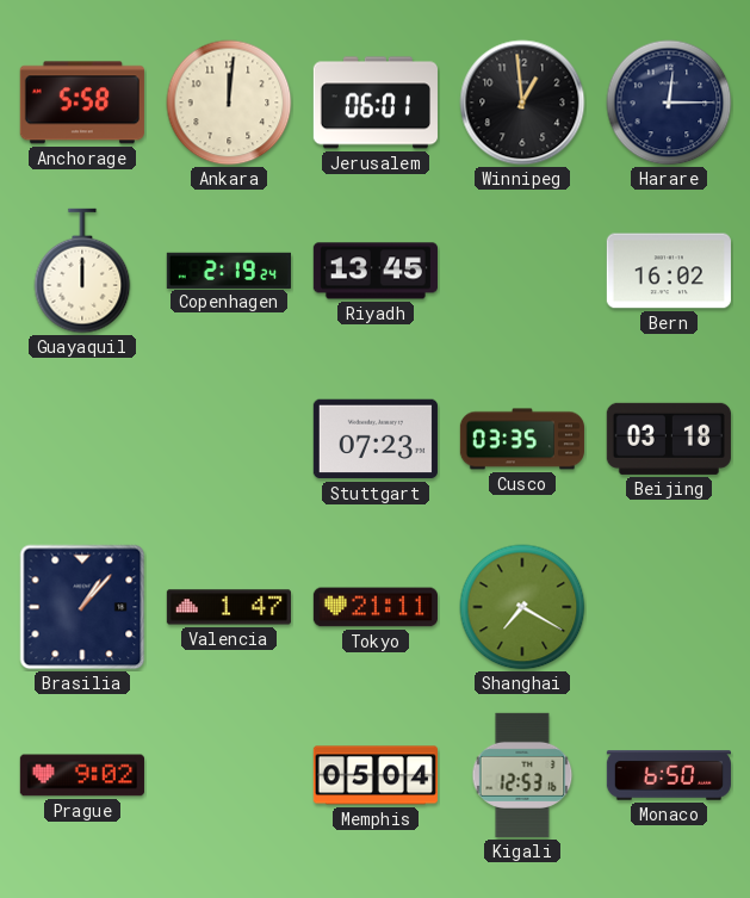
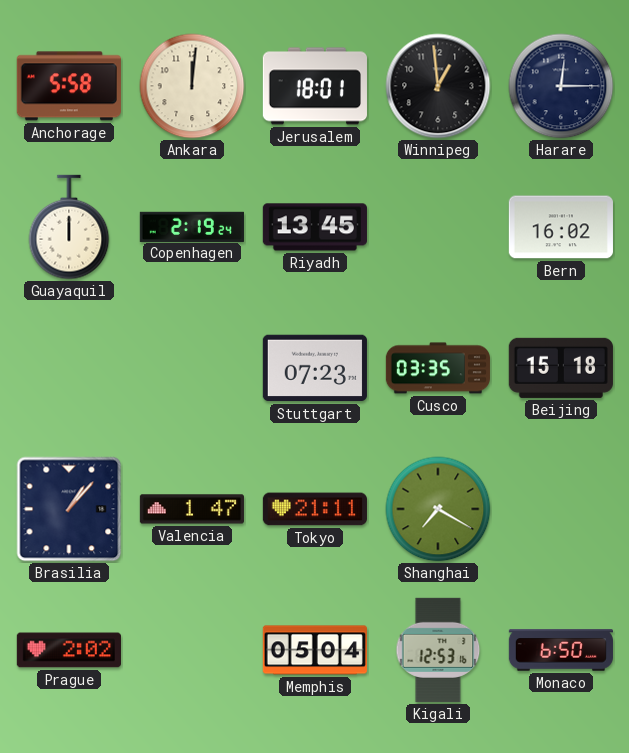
Jerusalem: 06:01 -> 18:01 (315, 86)
Beijing: 03:18 -> 15:18 (561, 368)
Prague: 9:02 -> 2:02 (69, 650)
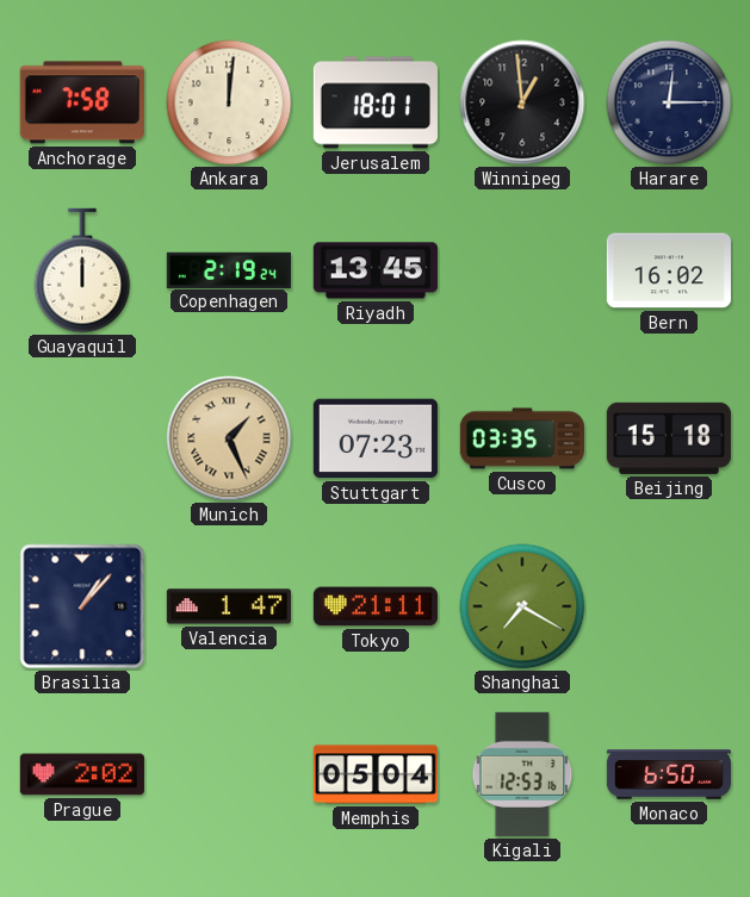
Anchorage: 5:58 -> 7:58 (82, 102)
Munich: none -> 1:26 (229, 438)
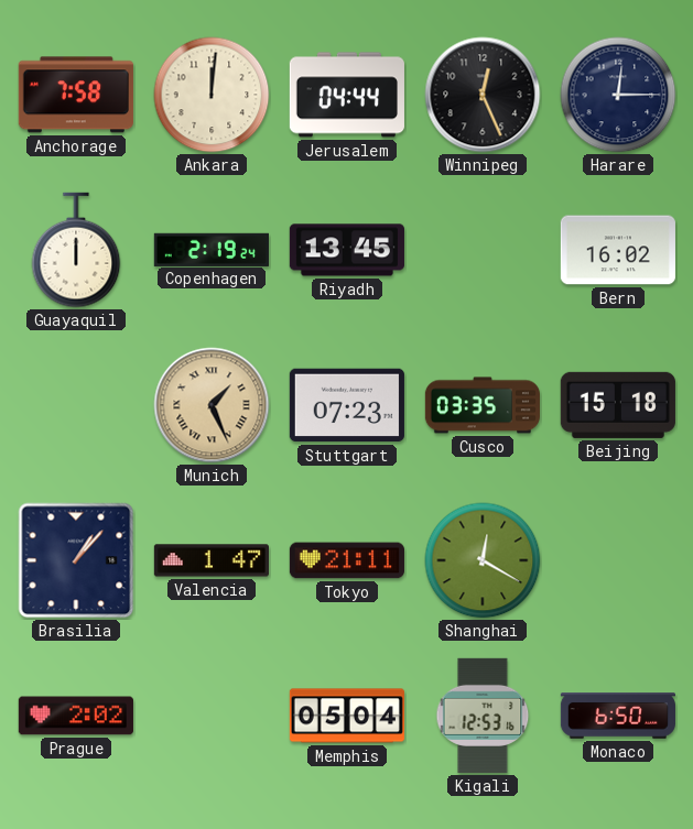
Jerusalem: 18:01 -> 04:44 (347, 95)
Winnipeg: 12:59 -> 12:26 (483, 95)
Shanghai: 7:20 -> 12:20 (483, 560)
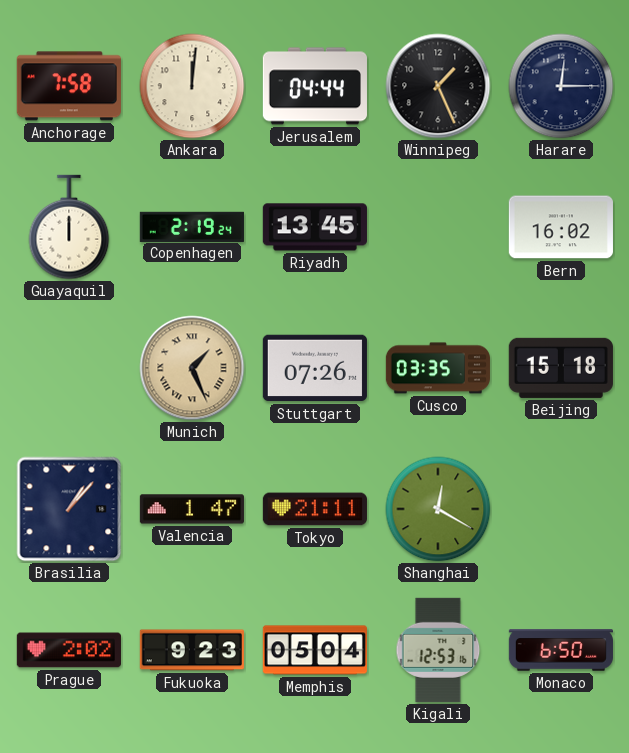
Winnipeg: 12:26 -> 1:26 (438, 86)
Stuttgart: 07:23 -> 07:26 (315, 368)
Fukuoka: none -> 9:23 (192, 650)
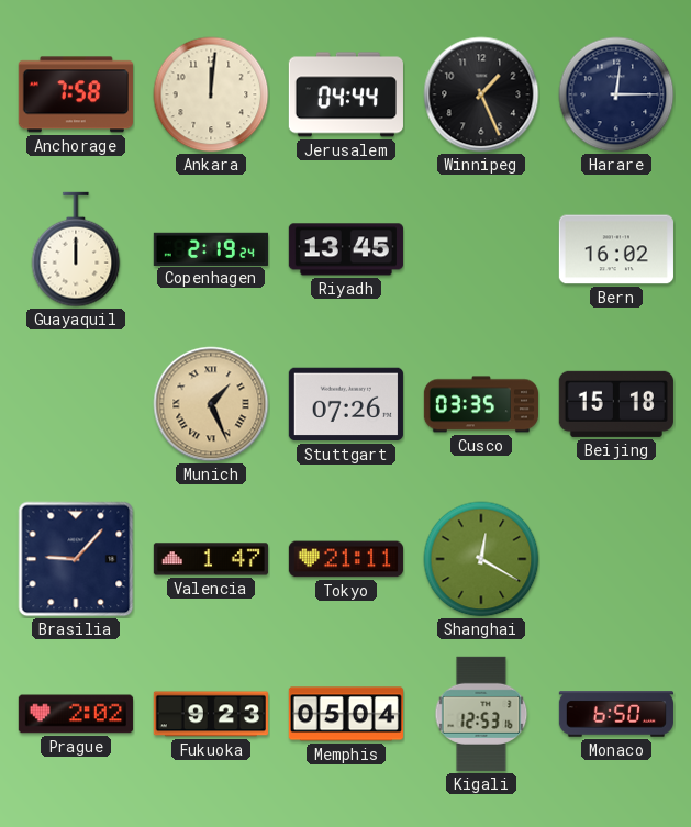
Brasilia: 1:07 -> 9:07 (76, 559)
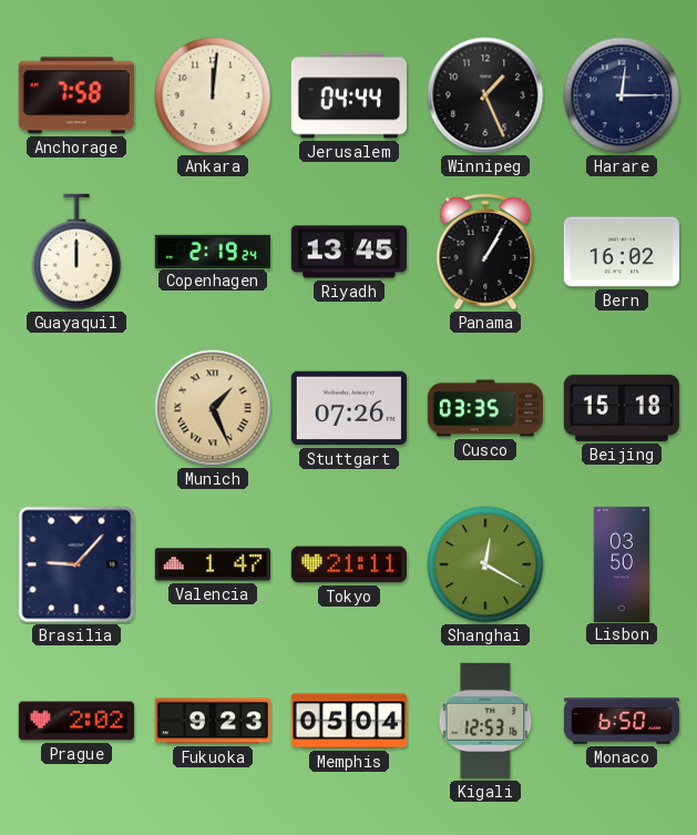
Panama: none -> 1:05 (485, 252)
Lisbon: none -> 03:50 (622, 563)
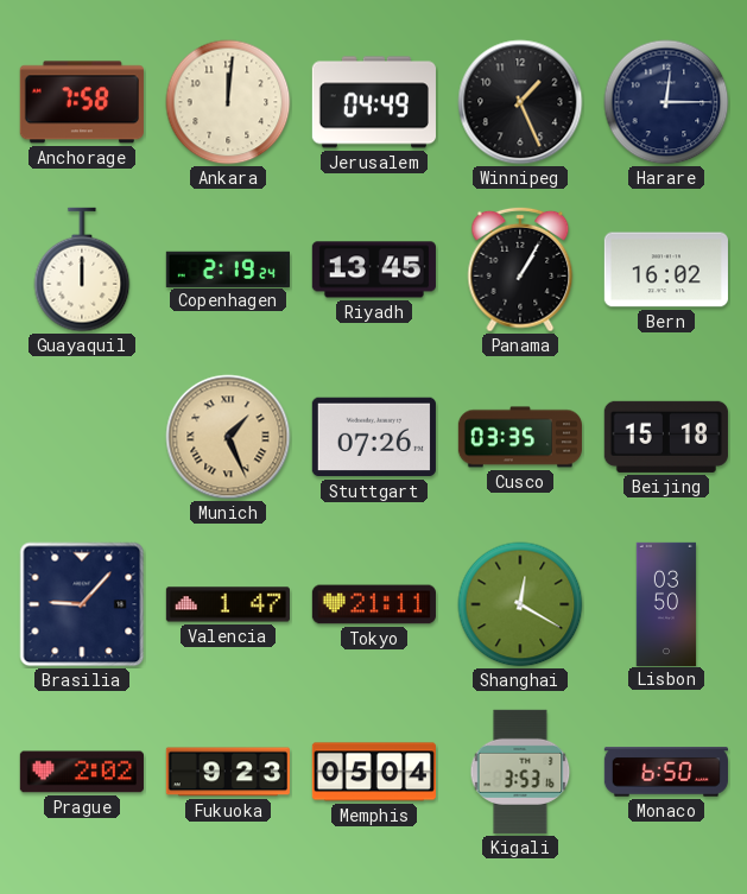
Jerusalem: 04:44 -> 04:49 (374, 102)
Kigali: 12:53 -> 3:53 (520, 772)
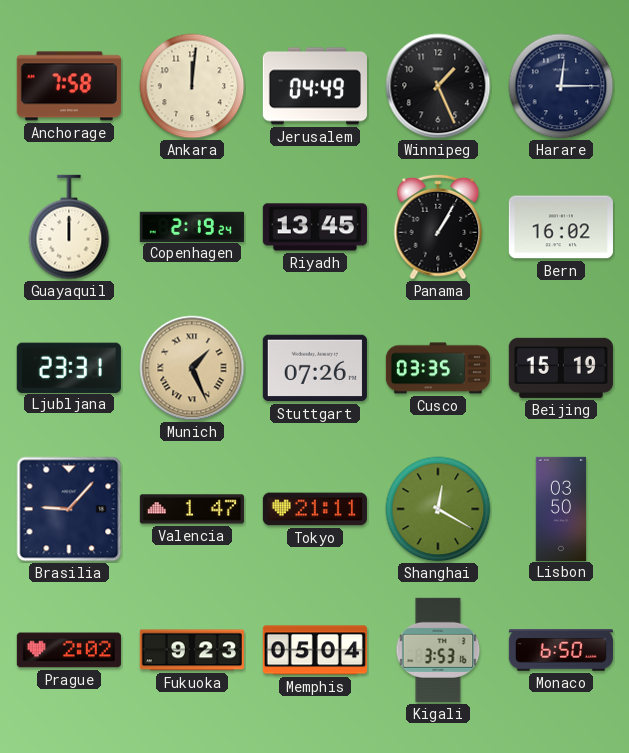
Ljubljana: none -> 23:31 (69, 367)
Beijing: 15:18 -> 15:19 (561, 368)
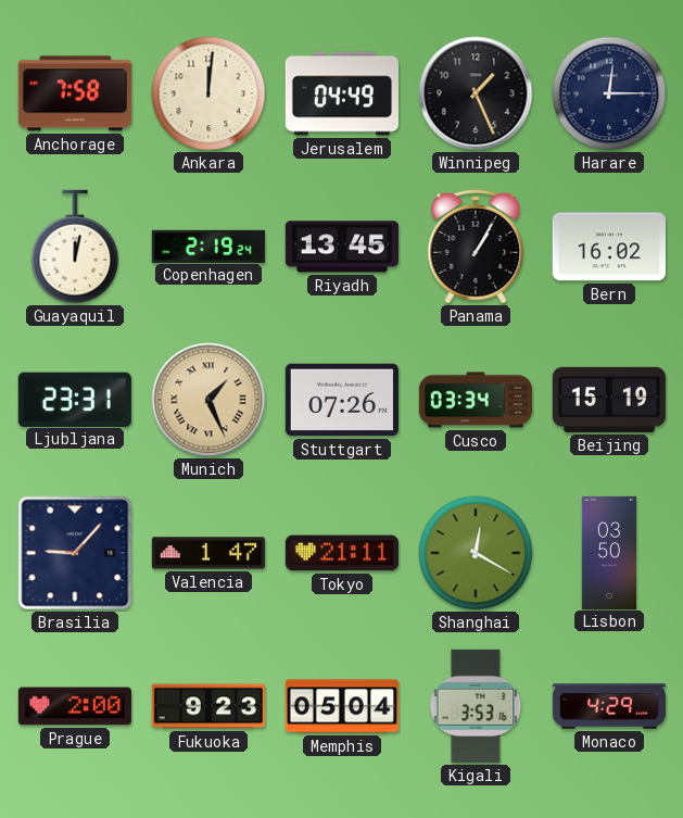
Guayaquil: 12:00 -> 12:02 (75, 247)
Cusco: 03:35 -> 03:34 (475, 400)
Prague: 2:02 -> 2:00 (75, 706)
Monaco: 6:50 -> 4:29 (609, 706)
